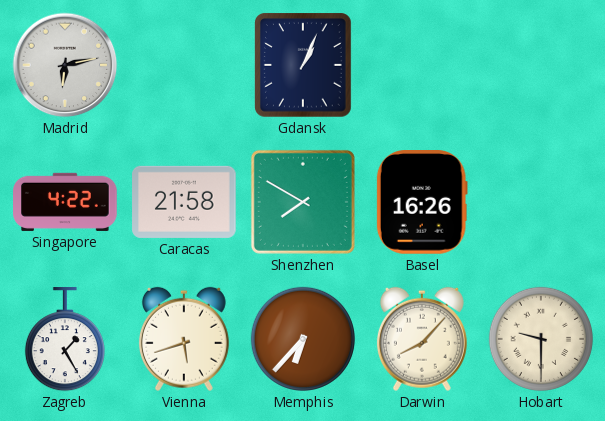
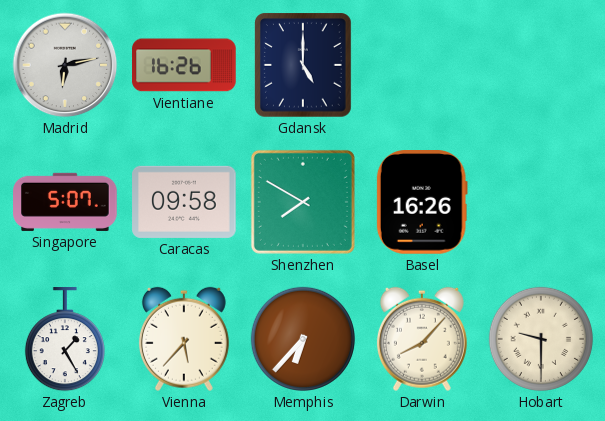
Vientiane: none -> 16:26 (184, 65)
Gdansk: 1:04 -> 5:00 (303, 65)
Singapore: 4:22 -> 5:07 (65, 202)
Caracas: 21:58 -> 09:58 (184, 202)
Vienna: 5:42 -> 5:37 (184, 339)
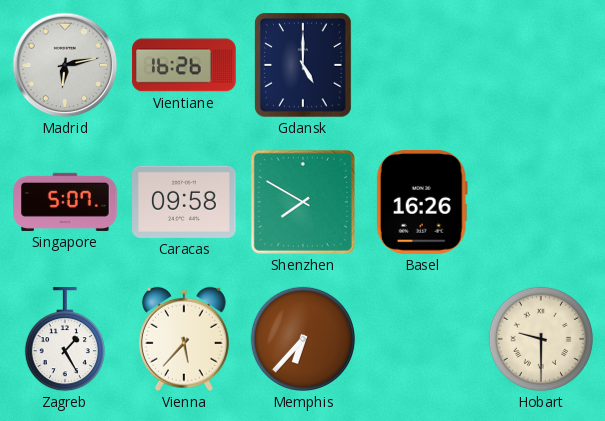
Darwin: 8:07 -> none (422, 339)
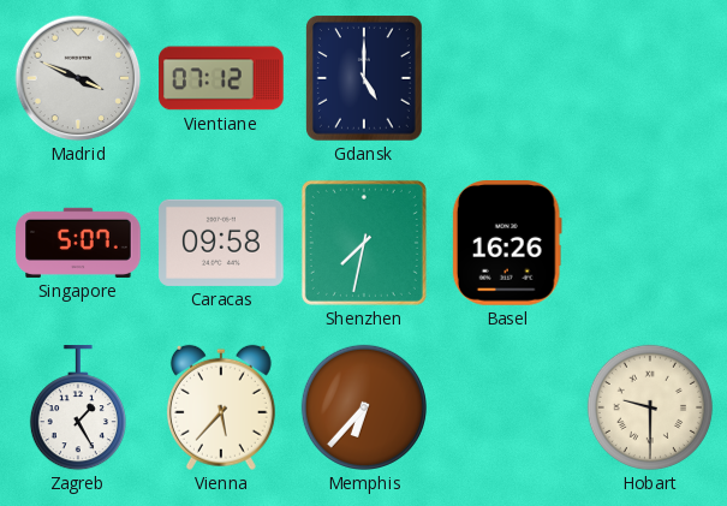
Madrid: 6:13 -> 3:49 (78, 78)
Vientiane: 16:26 -> 07:12 (221, 78)
Shenzhen: 7:50 -> 7:32 (364, 243)
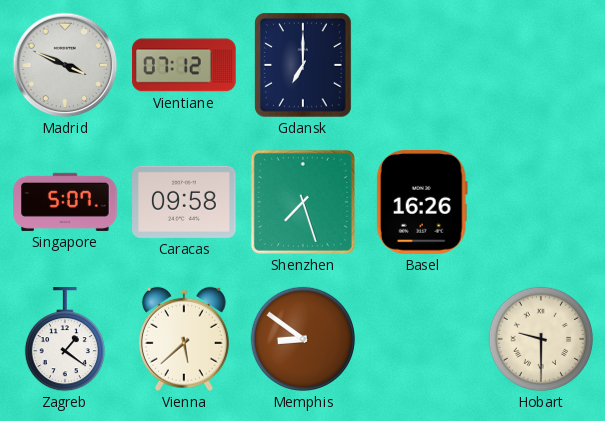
Gdansk: 5:00 -> 7:00 (303, 65)
Shenzhen: 7:32 -> 7:27 (303, 202)
Zagreb: 1:25 -> 1:21 (65, 340)
Vienna: 5:37 -> 5:38 (184, 339)
Memphis: 6:37 -> 8:51 (303, 339)
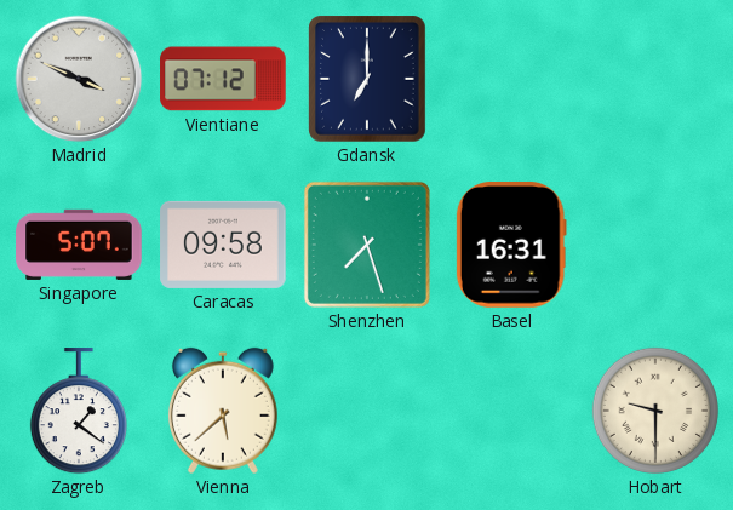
Basel: 16:26 -> 16:31 (511, 245)
Memphis: 8:51 -> none (303, 339)
